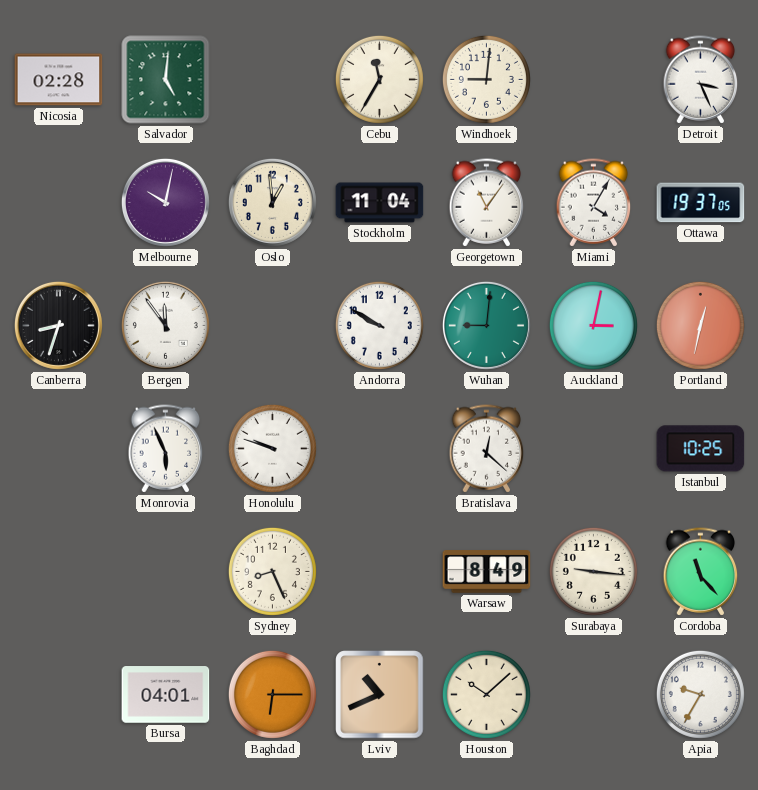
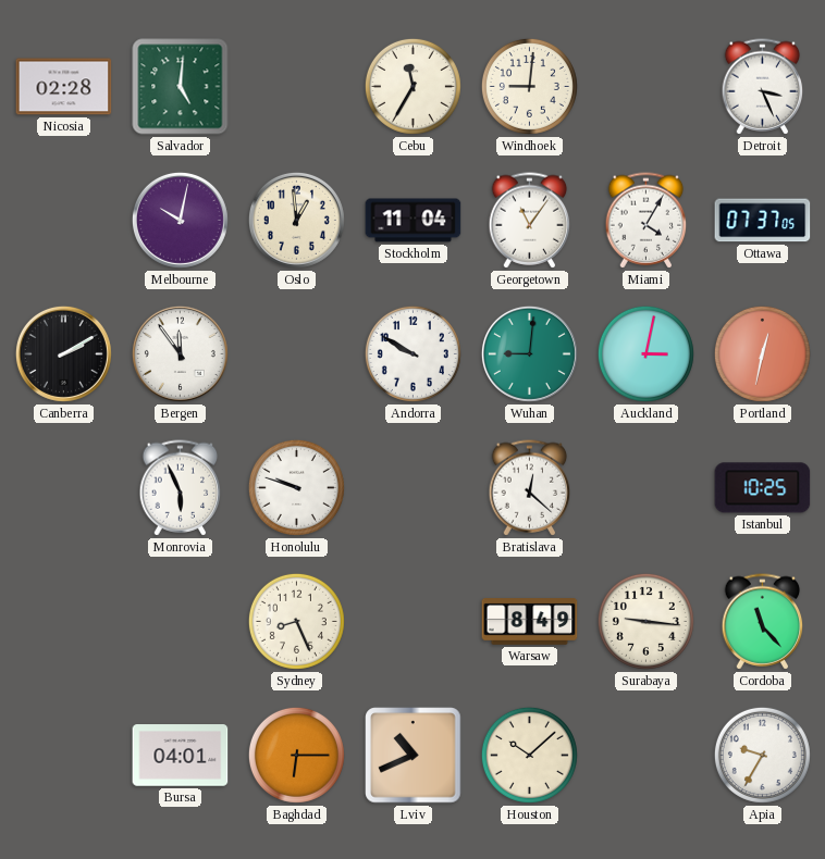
Ottawa: 19:37 -> 07:37 (763, 221)
Canberra: 8:33 -> 2:10 (63, 353)
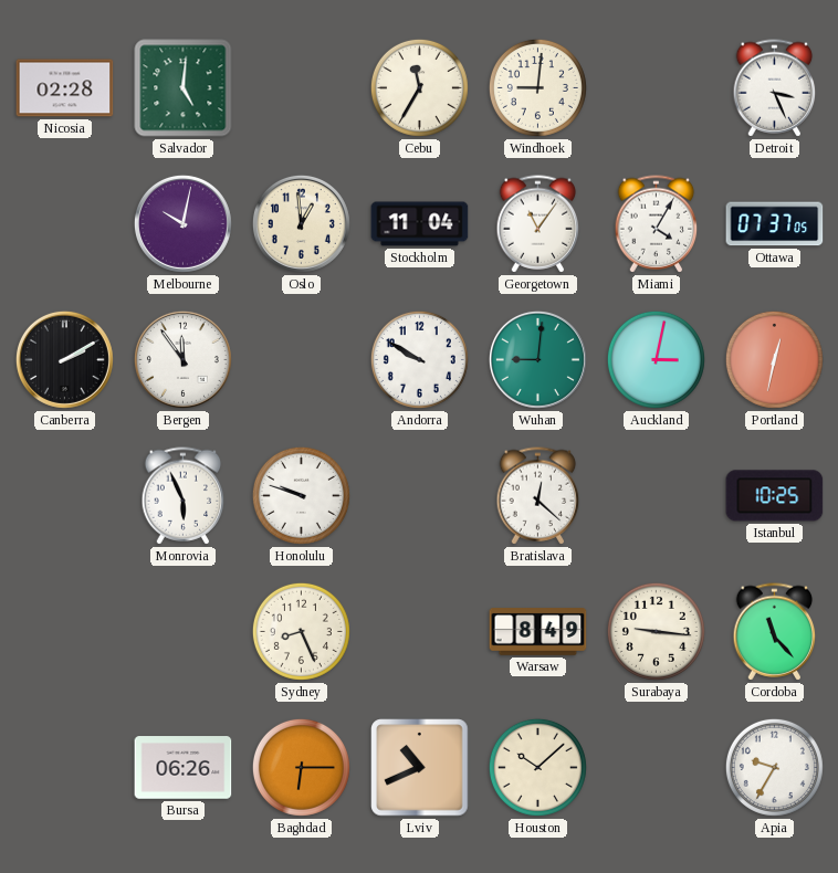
Bursa: 04:01 -> 06:26 (184, 768)
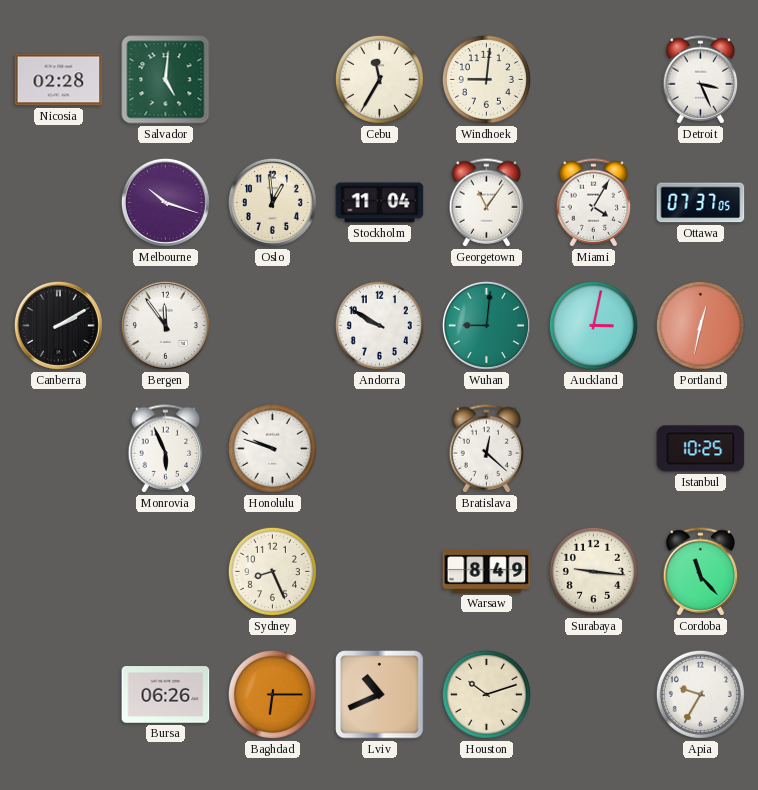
Melbourne: 10:02 -> 10:18 (165, 202)
Houston: 10:08 -> 10:12 (486, 694)
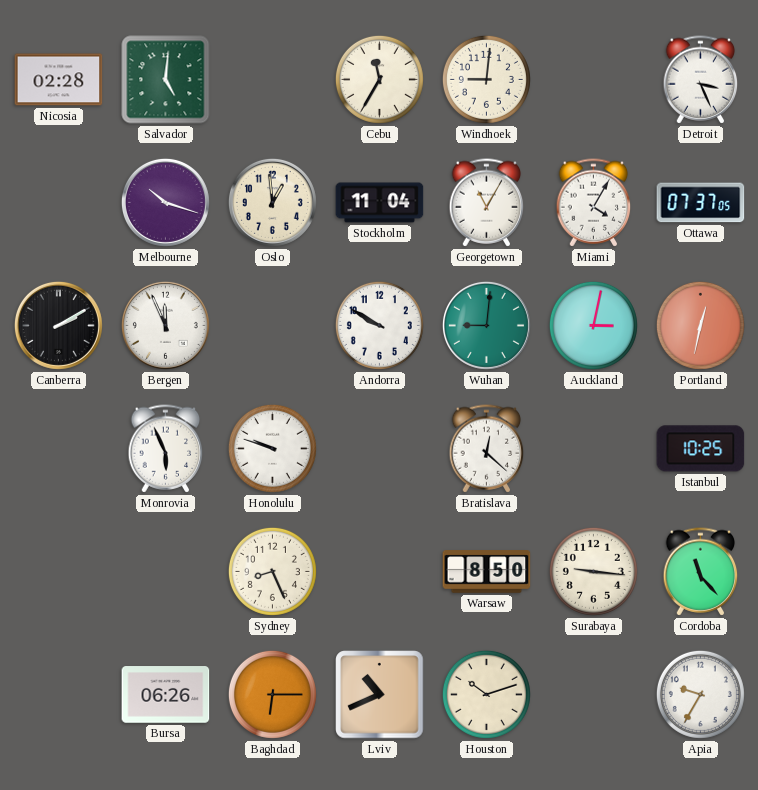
Georgetown: 11:06 -> 11:05 (487, 203)
Bergen: 11:54 -> 11:56 (165, 325)
Warsaw: 8:49 -> 8:50 (487, 572)
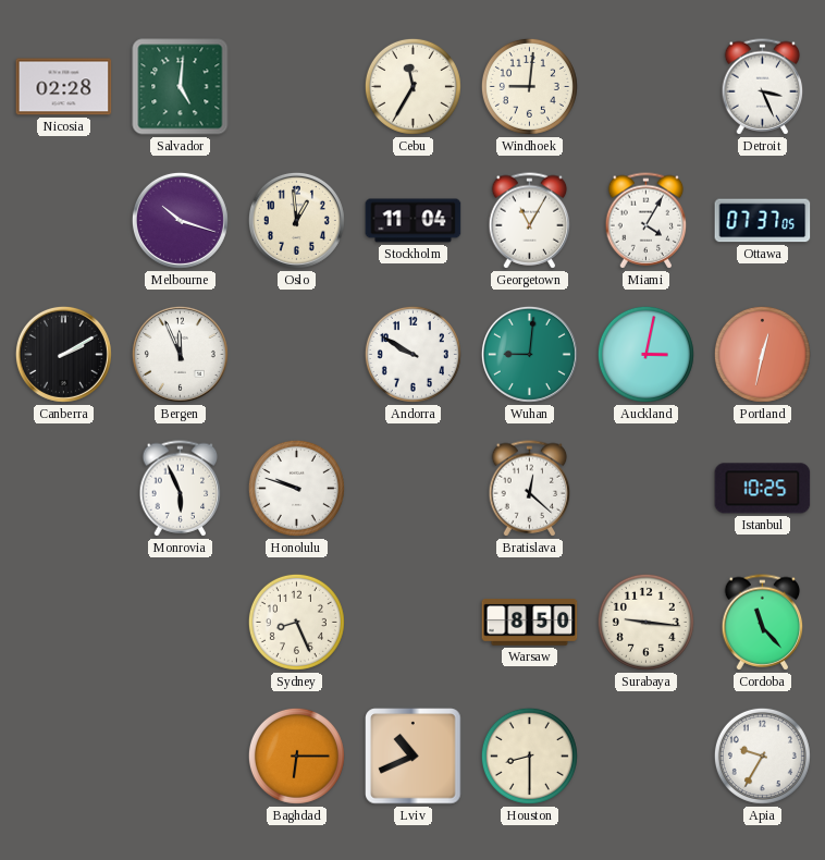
Bursa: 06:26 -> none (166, 695)
Houston: 10:12 -> 8:30 (529, 755)
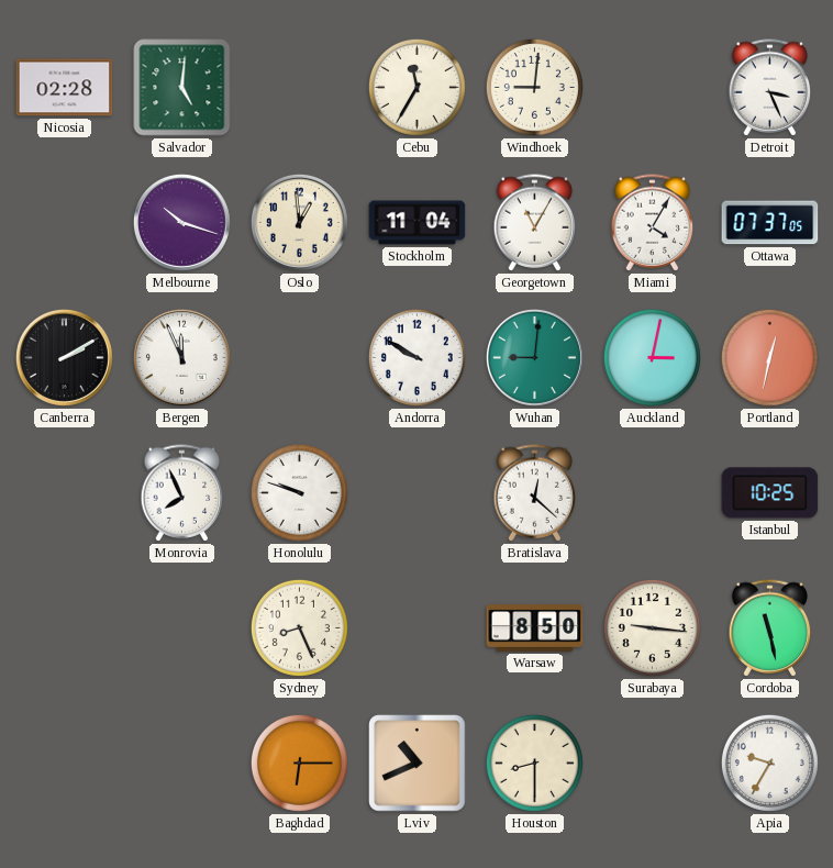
Monrovia: 5:56 -> 7:56 (182, 493)
Cordoba: 11:23 -> 11:28 (770, 628)
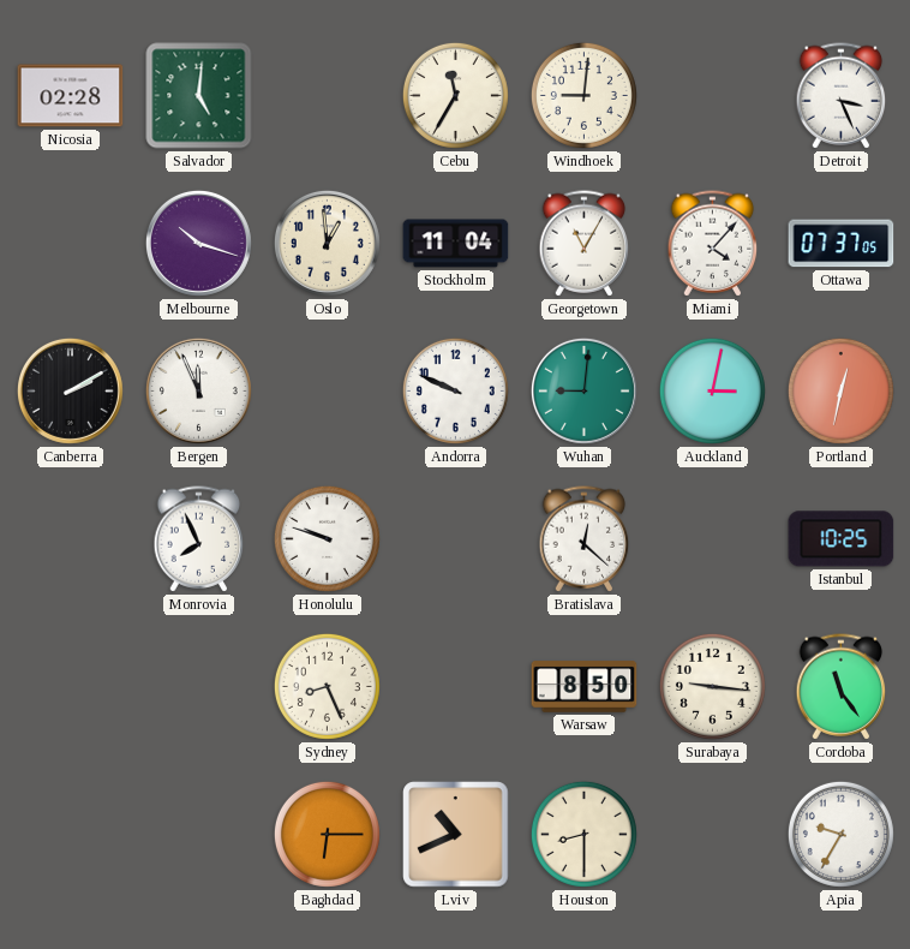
Miami: 4:05 -> 4:07 (713, 244)
Andorra: 9:50 -> 9:49 (455, 390)
Cordoba: 11:28 -> 11:24 (842, 687)
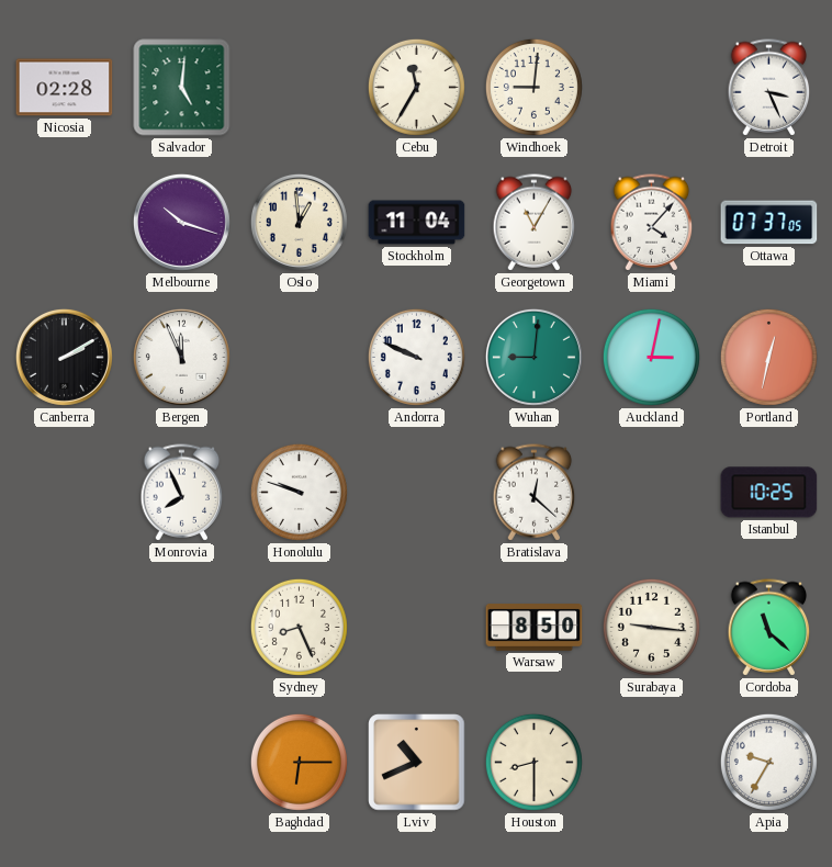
Cordoba: 11:24 -> 11:22 (769, 628)
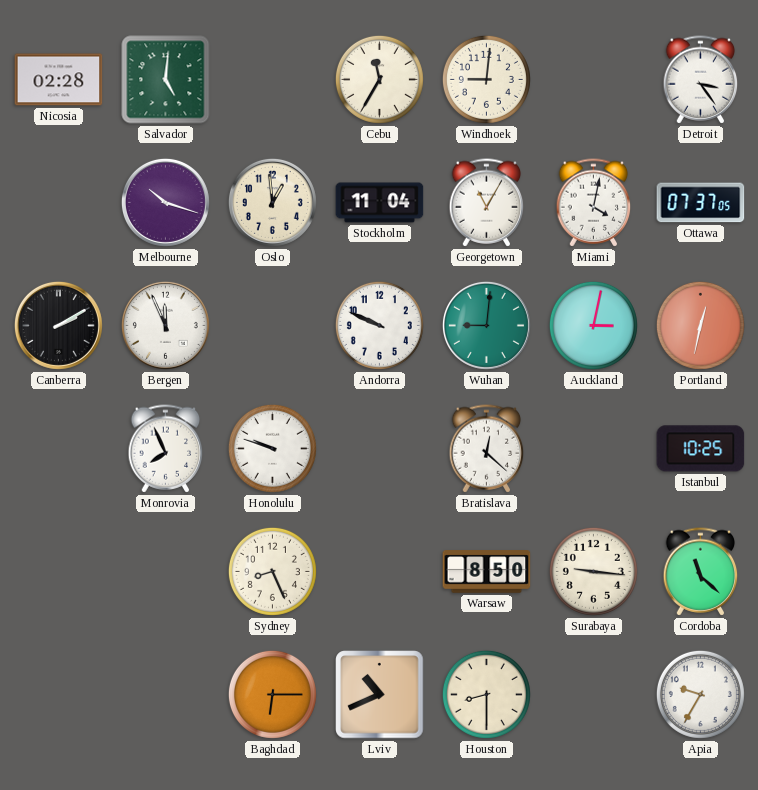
Detroit: 3:26 -> 3:24 (701, 80)
Miami: 4:07 -> 4:02 (594, 203)
